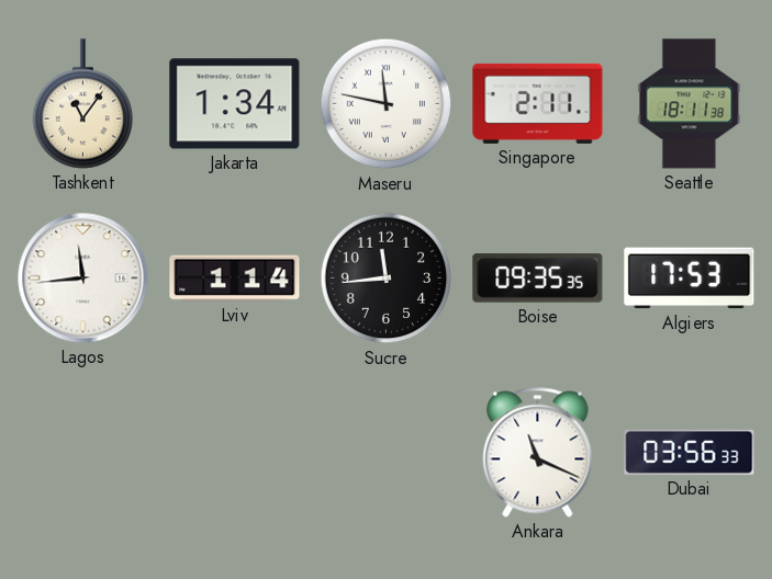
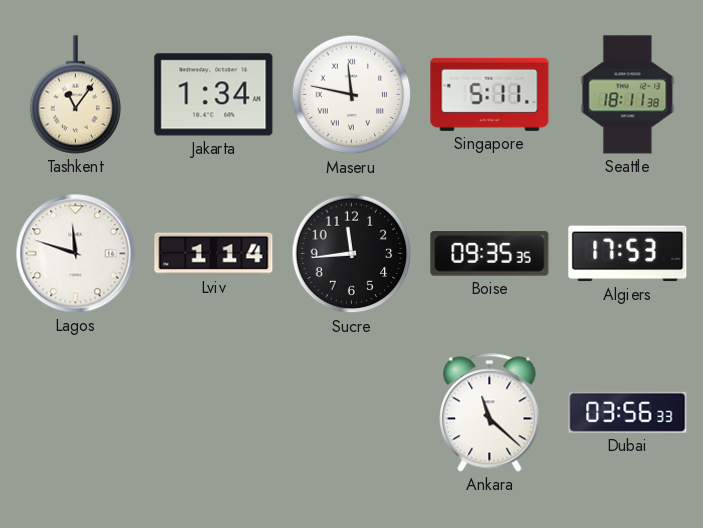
Singapore: 2:11 -> 5:11 (490, 94)
Lagos: 11:44 -> 11:48 (76, 254)
Ankara: 11:19 -> 11:22 (490, 413)
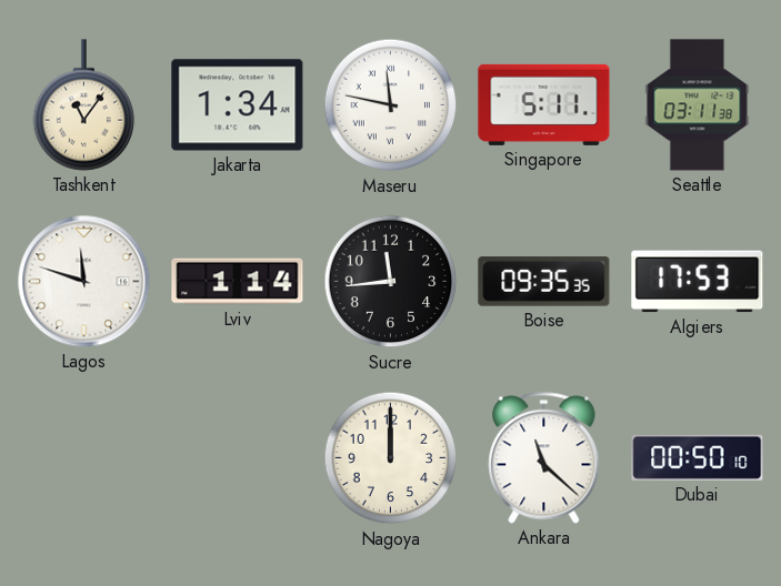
Seattle: 18:11 -> 03:11 (698, 105)
Nagoya: none -> 12:00 (391, 458)
Dubai: 03:56 -> 00:50 (698, 457)
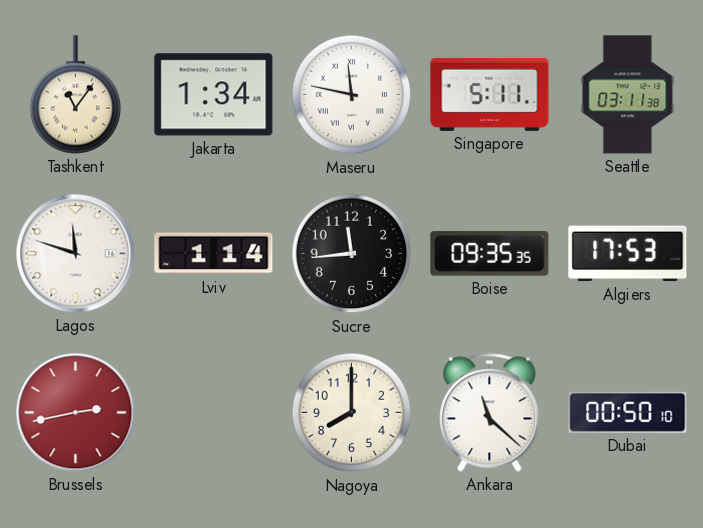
Brussels: none -> 2:43 (76, 413)
Nagoya: 12:00 -> 8:00 (352, 413)
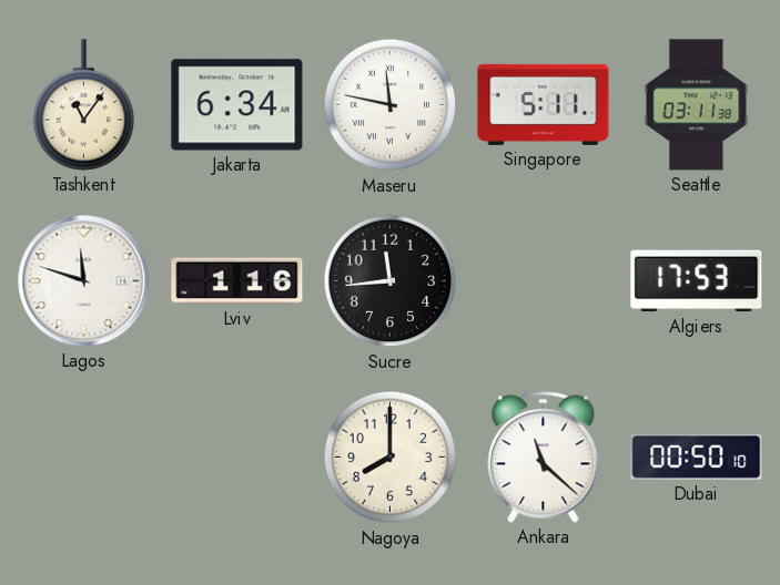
Jakarta: 1:34 -> 6:34 (237, 105)
Lviv: 1:14 -> 1:16 (237, 281)
Boise: 09:35 -> none (490, 254)
Brussels: 2:43 -> none (76, 413)
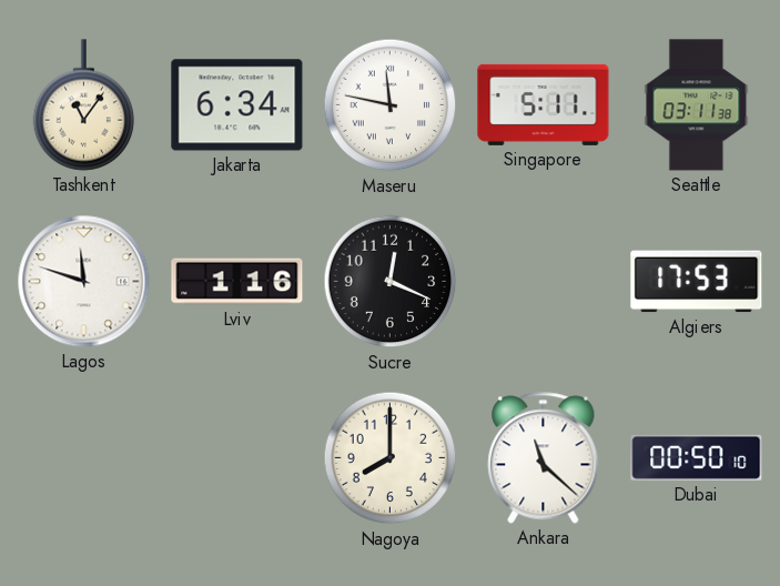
Sucre: 11:44 -> 12:19 (391, 282)
